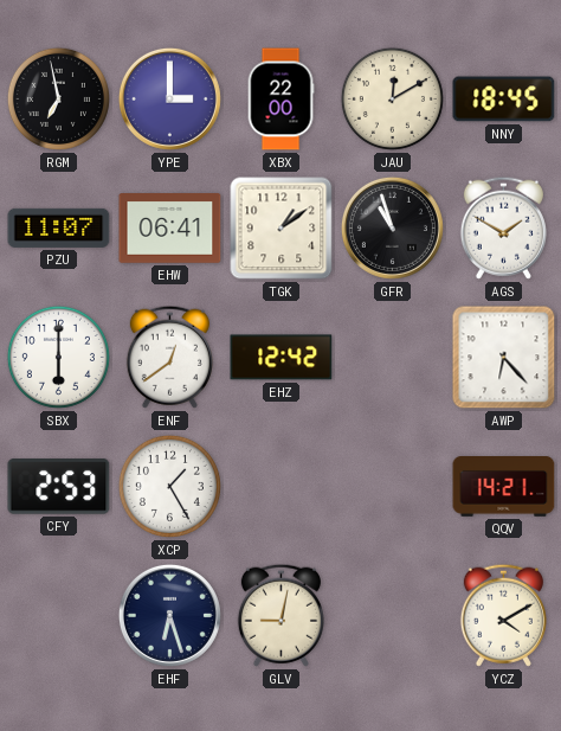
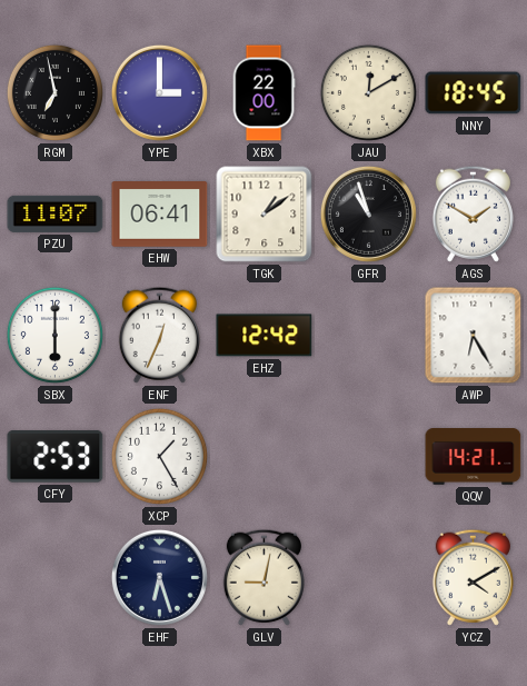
ENF: 12:39 -> 12:34 (159, 335)
AWP: 6:23 -> 6:25 (474, 336)
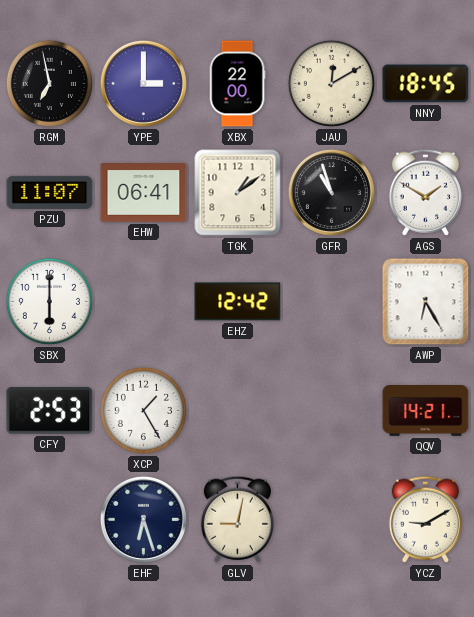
ENF: 12:34 -> none (159, 335)
YCZ: 4:10 -> 9:10 (425, 519)
